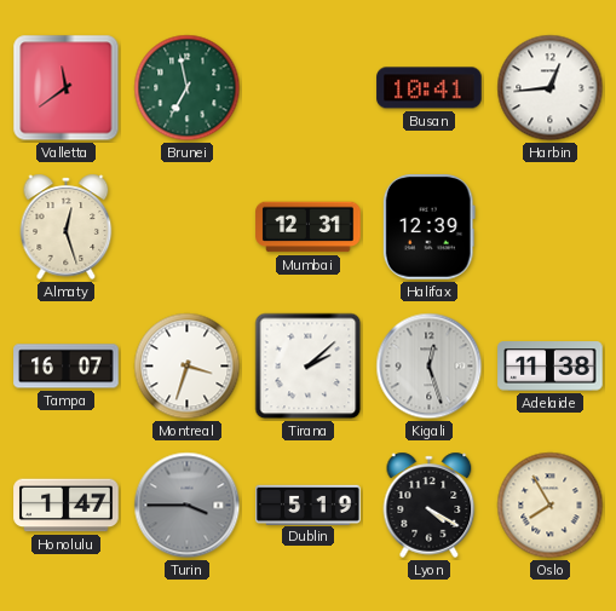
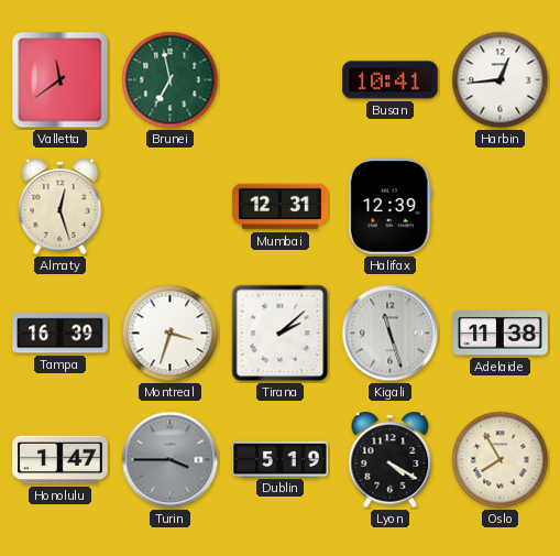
Tampa: 16:07 -> 16:39 (61, 334)
Kigali: 12:27 -> 11:27 (391, 334)
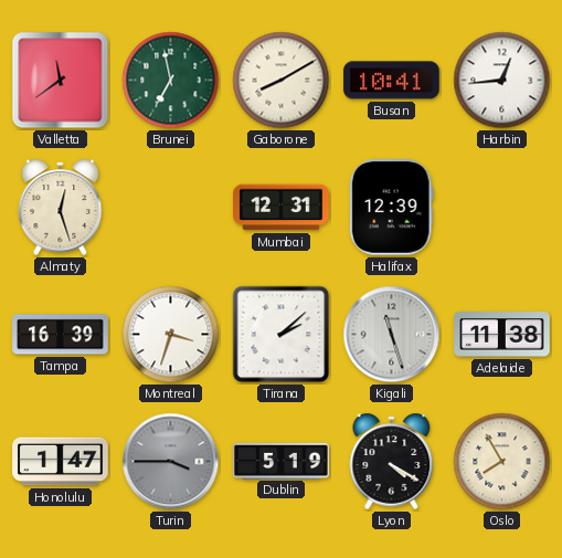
Gaborone: none -> 8:10 (282, 81)
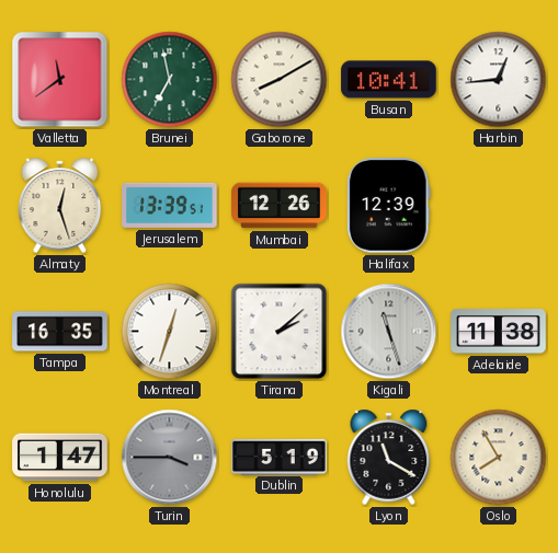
Jerusalem: none -> 13:39 (170, 205)
Mumbai: 12:31 -> 12:26 (280, 206)
Tampa: 16:39 -> 16:35 (60, 332)
Montreal: 3:33 -> 12:33 (170, 332)
Lyon: 4:20 -> 11:20 (389, 457)
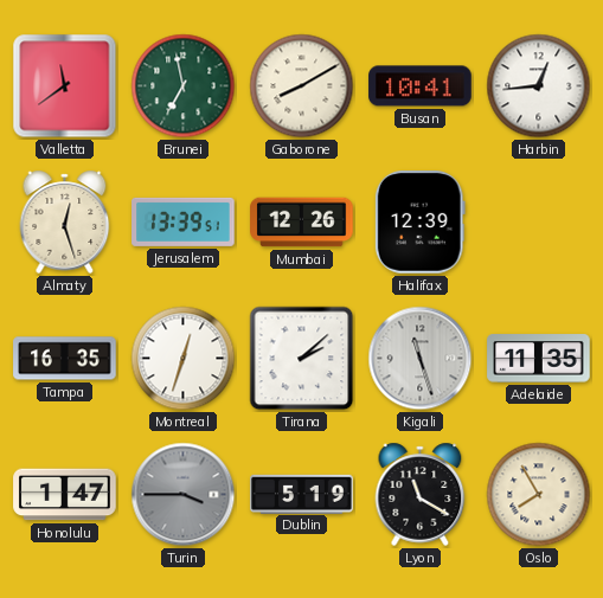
Adelaide: 11:38 -> 11:35 (539, 359)
